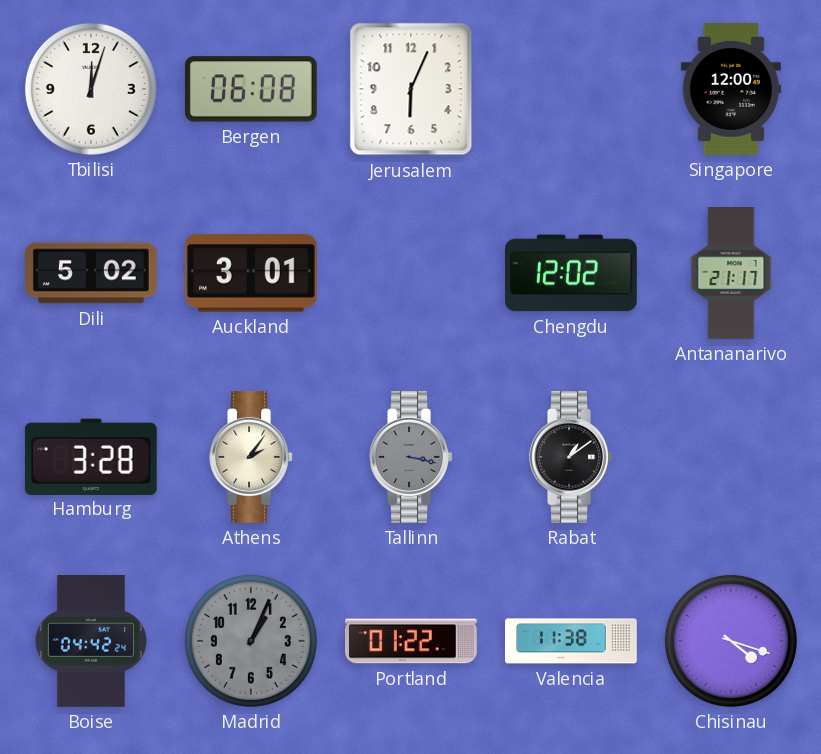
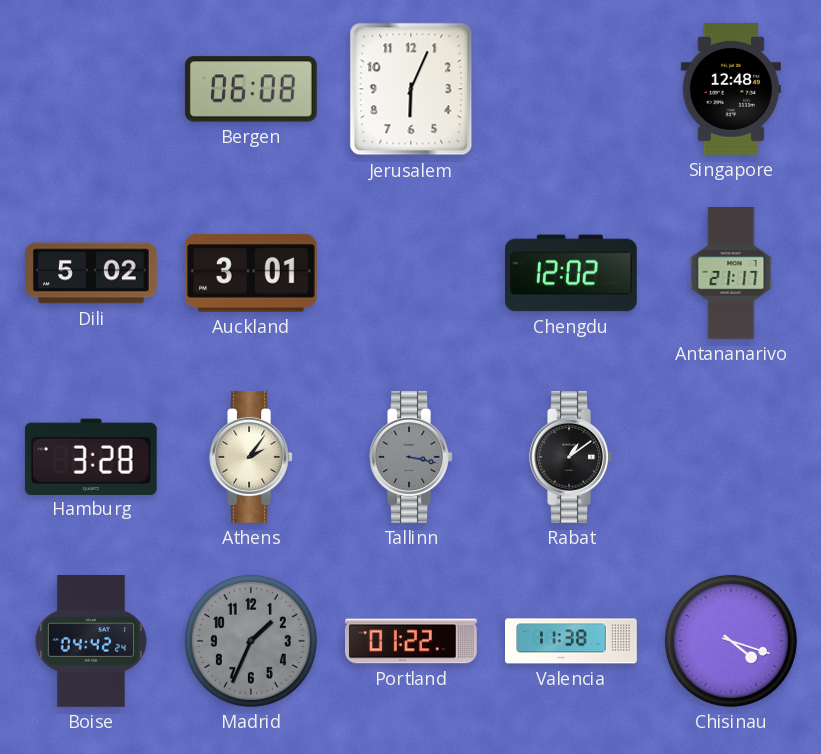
Tbilisi: 12:03 -> none (91, 89)
Singapore: 12:00 -> 12:48 (731, 89)
Madrid: 1:04 -> 1:34 (251, 641)
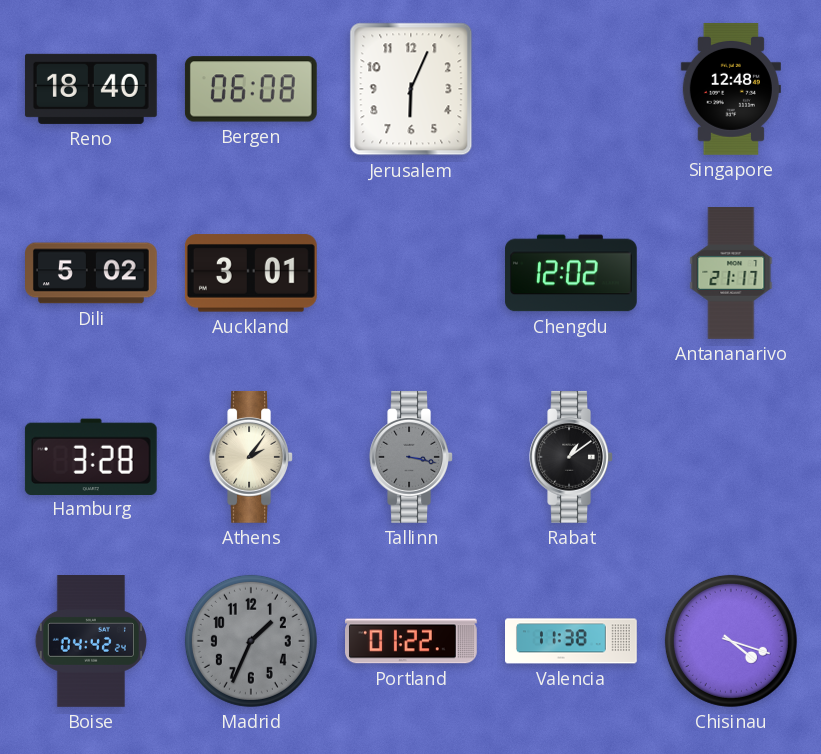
Reno: none -> 18:40 (91, 89)
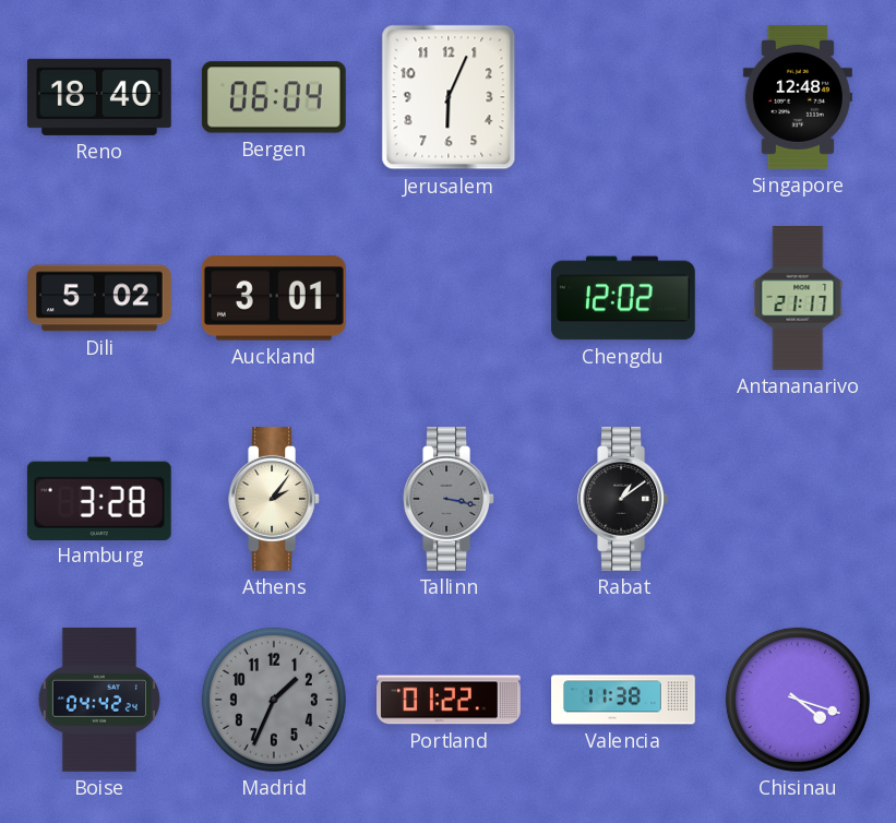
Bergen: 06:08 -> 06:04 (274, 97)
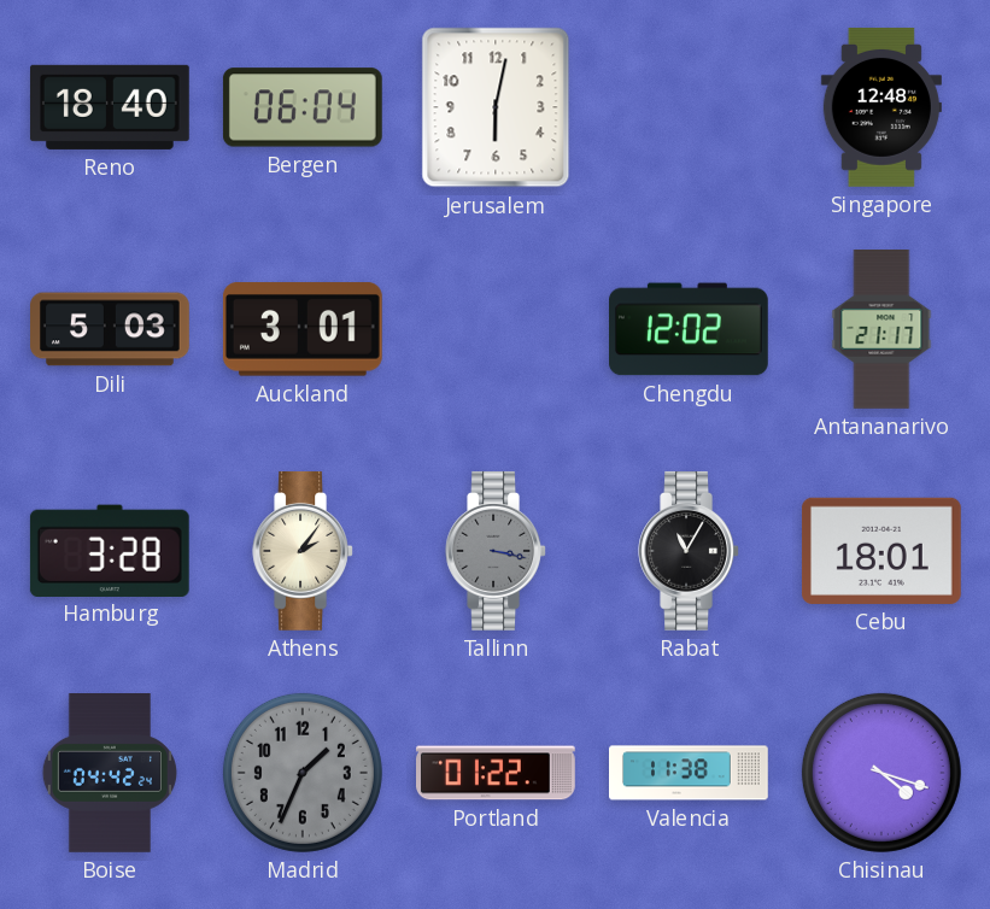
Jerusalem: 6:04 -> 6:02 (496, 107)
Dili: 5:02 -> 5:03 (111, 329)
Rabat: 1:09 -> 11:05 (689, 551)
Cebu: none -> 18:01 (881, 551)
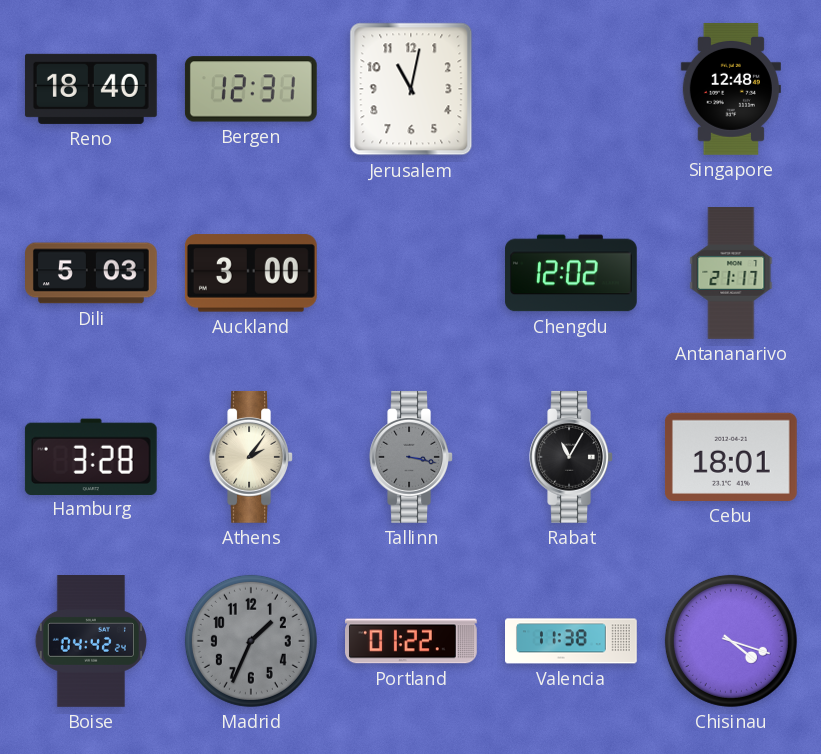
Bergen: 06:04 -> 12:31 (251, 89)
Jerusalem: 6:02 -> 11:02 (411, 89)
Auckland: 3:01 -> 3:00 (251, 273)
